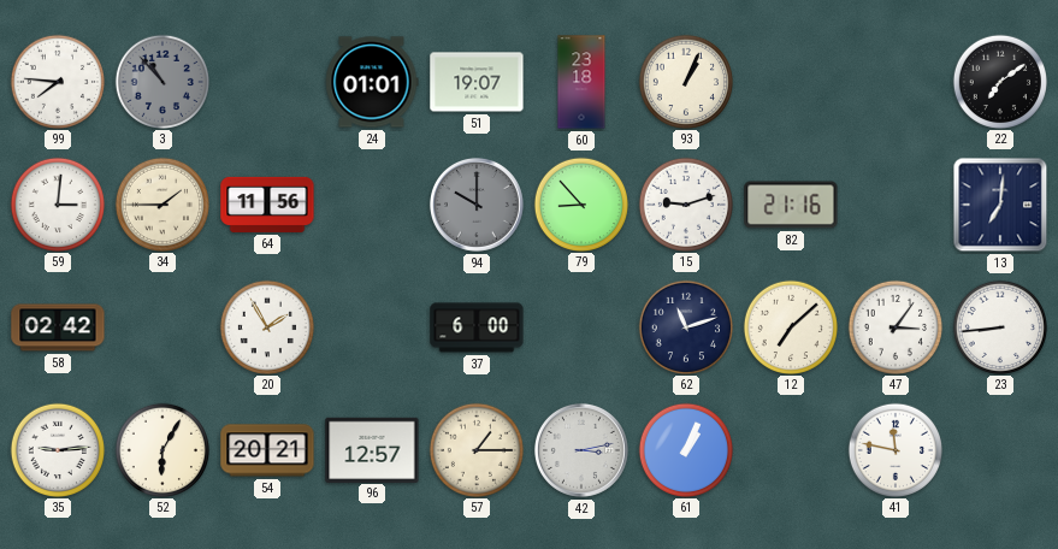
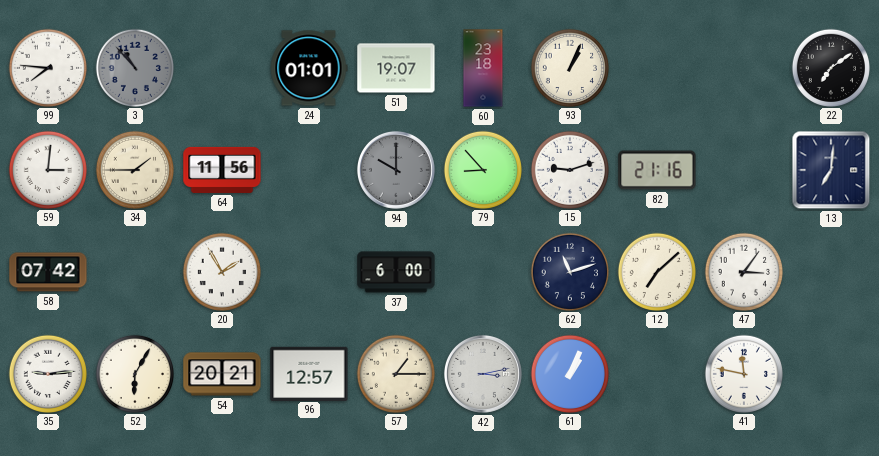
58: 02:42 -> 07:42 (48, 272)
23: 8:44 -> none (999, 326)
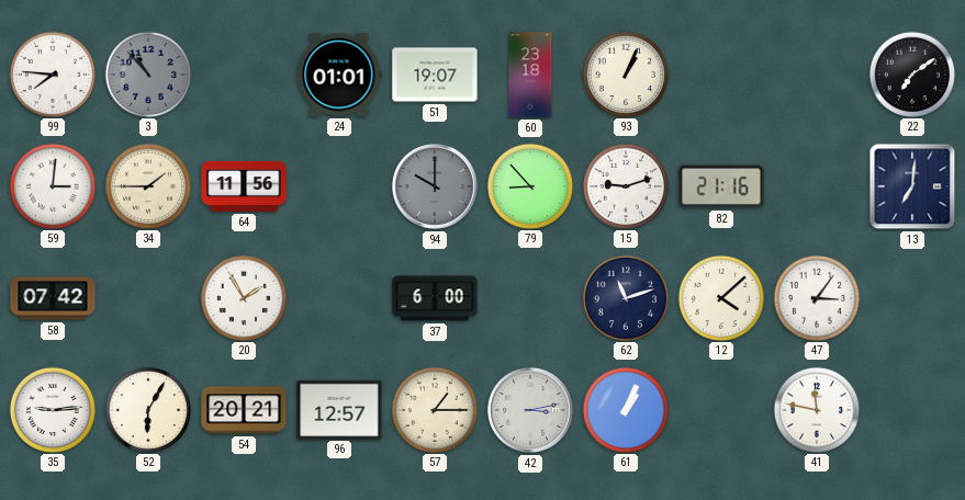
12: 7:08 -> 4:08 (720, 297)
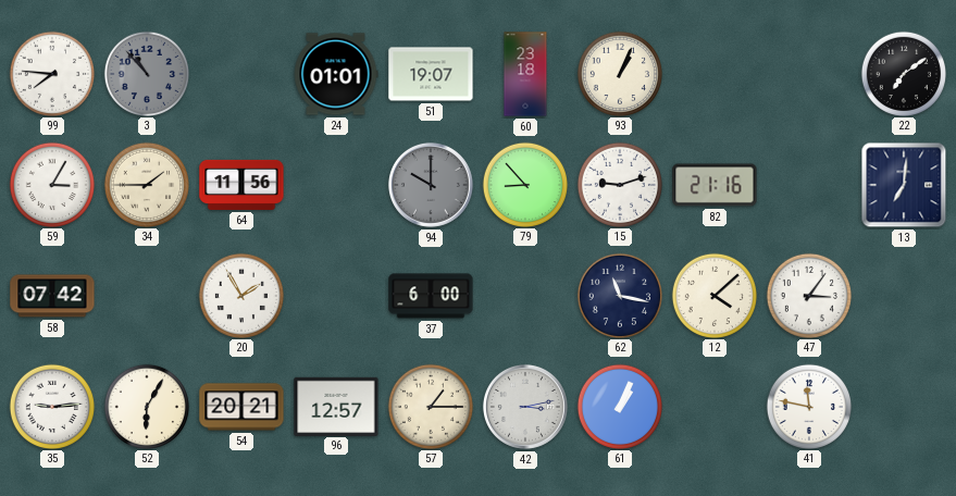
59: 3:01 -> 3:05 (51, 184)
62: 11:12 -> 11:17 (619, 295)
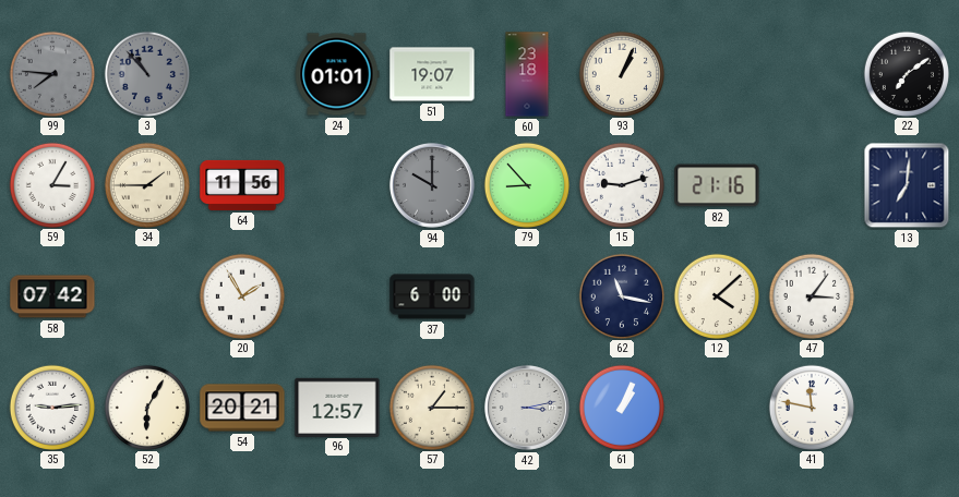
99 dial: white -> grey (51, 73)
